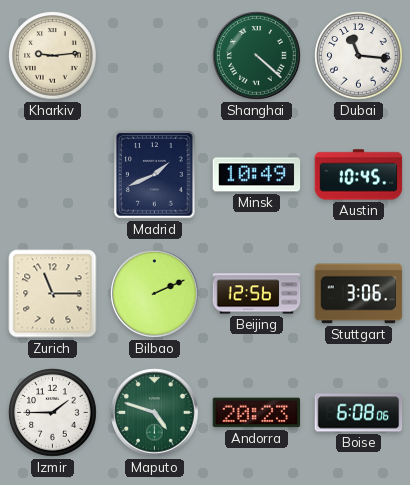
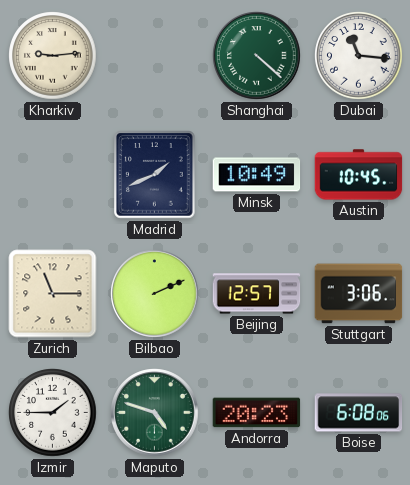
Beijing: 12:56 -> 12:57 (257, 294)
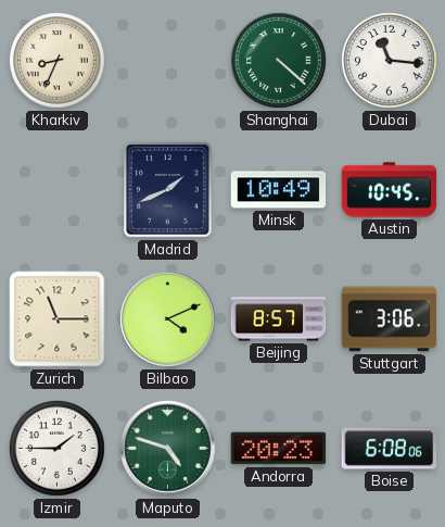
Kharkiv: 9:14 -> 8:34 (58, 61)
Bilbao: 2:11 -> 4:11 (168, 319)
Beijing: 12:57 -> 8:57 (279, 319)
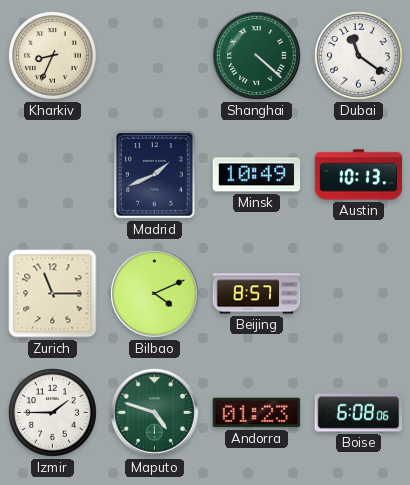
Dubai: 11:16 -> 11:21 (359, 56)
Austin: 10:45 -> 10:13 (359, 175)
Stuttgart: 3:06 -> none (390, 319)
Andorra: 20:23 -> 01:23 (257, 413)
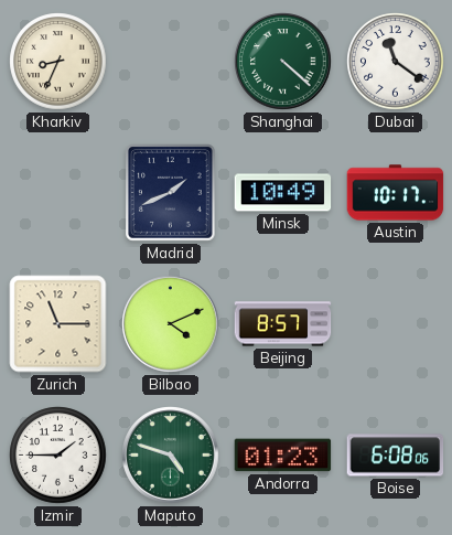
Austin: 10:13 -> 10:17 (396, 193)
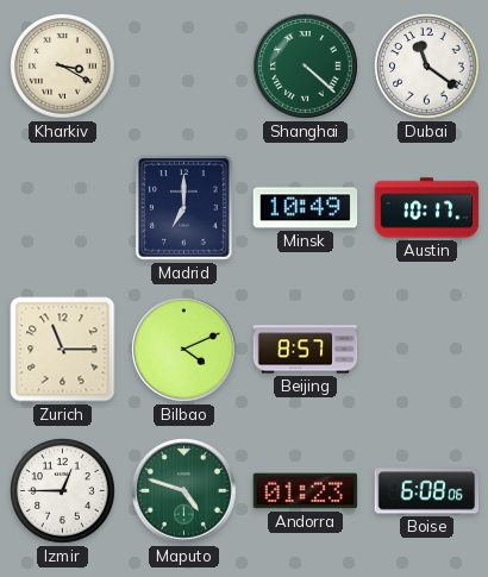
Kharkiv: 8:34 -> 3:20 (63, 67)
Madrid: 1:41 -> 7:00 (184, 208)
Izmir: 1:45 -> 12:45 (63, 491)
